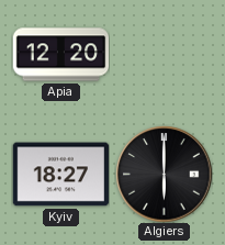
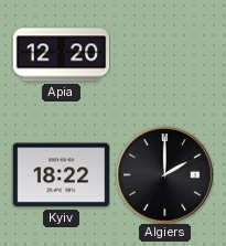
Kyiv: 18:27 -> 18:22 (61, 175)
Algiers: 6:00 -> 2:00 (164, 174)
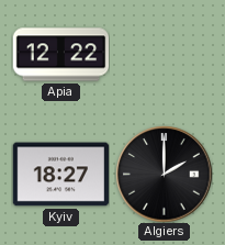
Apia: 12:20 -> 12:22 (60, 55)
Kyiv: 18:22 -> 18:27 (60, 175)
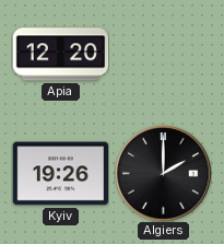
Apia: 12:22 -> 12:20 (60, 55)
Kyiv: 18:27 -> 19:26 (60, 174)
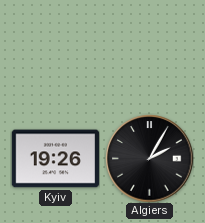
Apia: 12:20 -> none (60, 55)
Algiers: 2:00 -> 2:05 (149, 158)
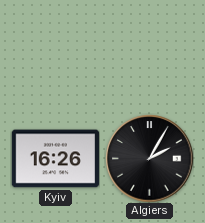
Kyiv: 19:26 -> 16:26 (55, 159)
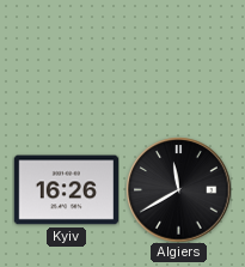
Algiers: 2:05 -> 11:40 (178, 189)
